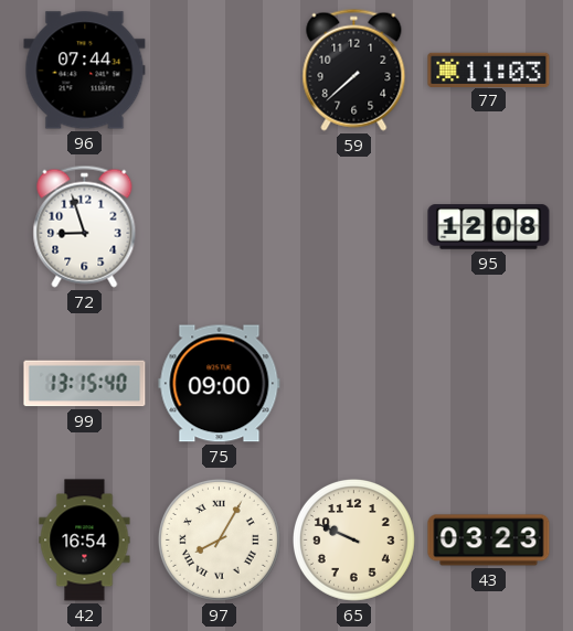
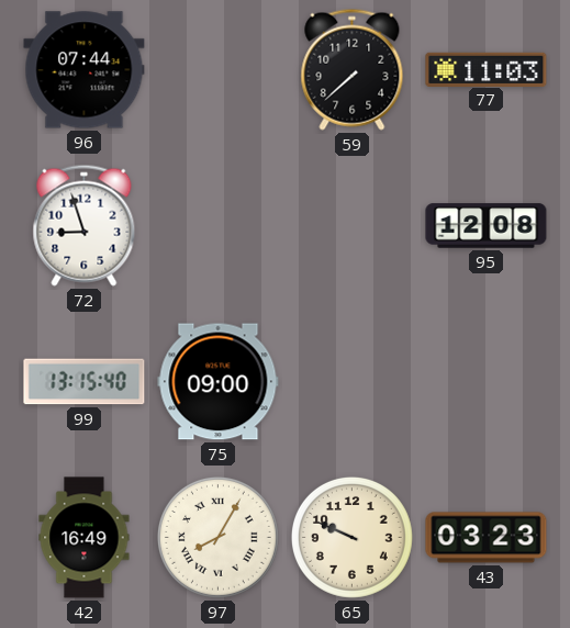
42: 16:54 -> 16:49 (85, 538)
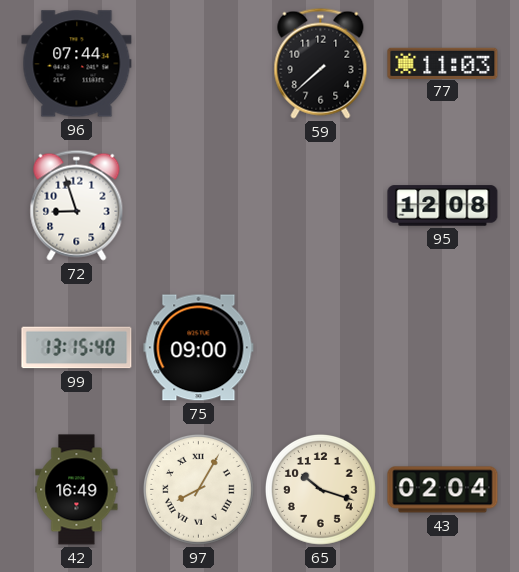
65: 9:49 -> 10:18 (320, 489)
43: 03:23 -> 02:04 (443, 490)
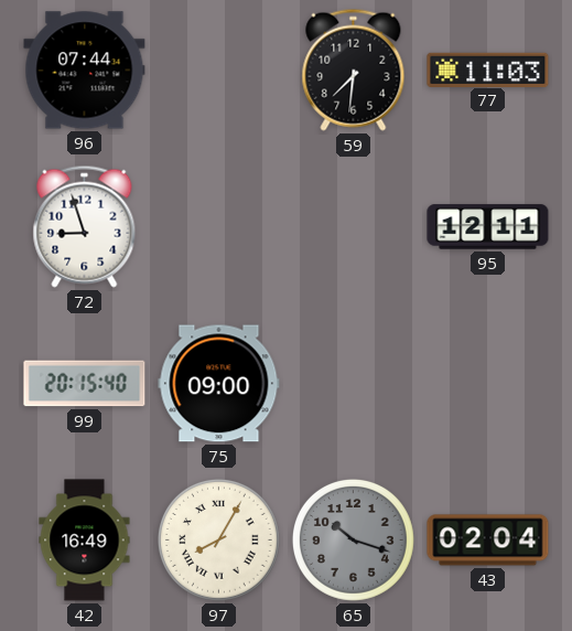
59: 7:38 -> 7:31 (354, 69)
95: 12:08 -> 12:11 (488, 227)
99: 13:15 -> 20:15 (85, 384)
65 dial: cream -> grey (353, 539)
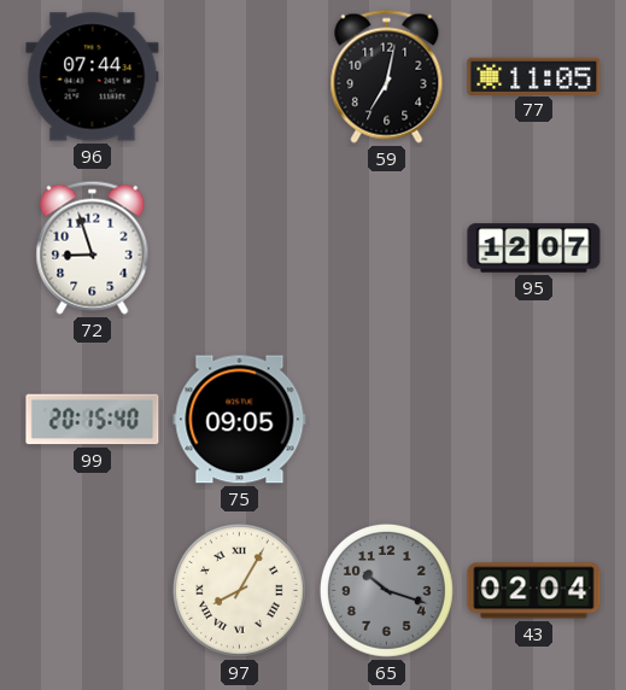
59: 7:31 -> 7:02 (387, 76)
77: 11:03 -> 11:05 (534, 76)
95: 12:11 -> 12:07 (534, 248)
75: 09:00 -> 09:05 (240, 420)
42: 16:49 -> none (85, 541)
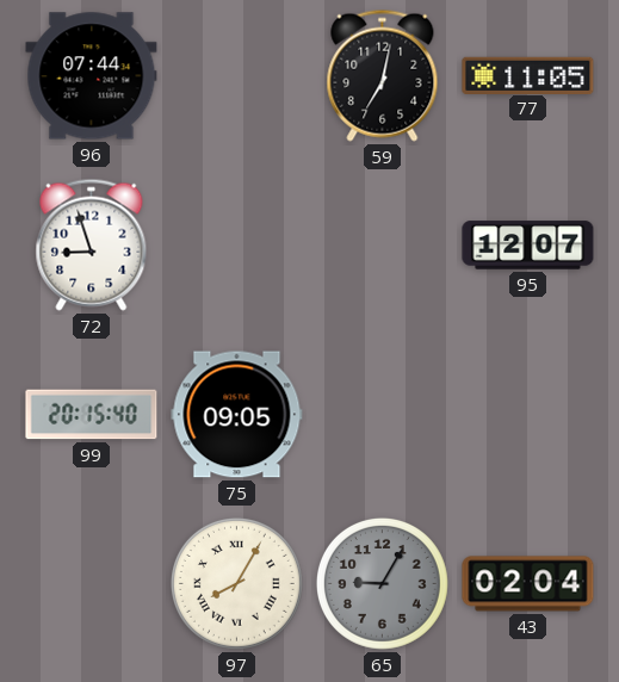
65: 10:18 -> 9:05 (382, 583)
